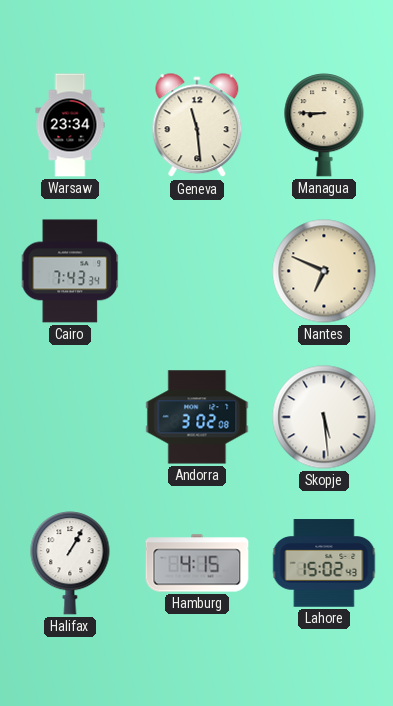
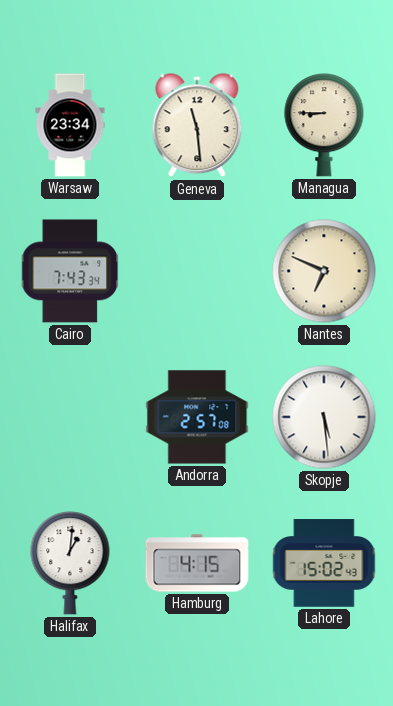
Andorra: 3:02 -> 2:57 (197, 417)
Halifax: 1:05 -> 1:01 (70, 563)
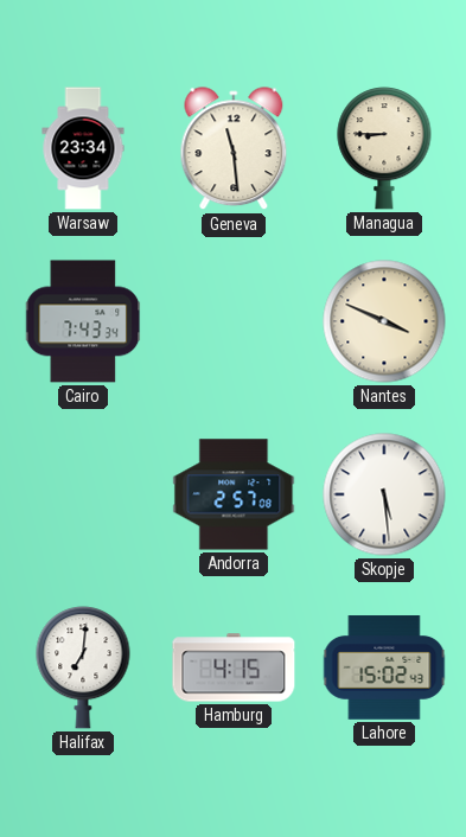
Nantes: 6:49 -> 3:49 (384, 321)
Halifax: 1:01 -> 7:01 (83, 667)
